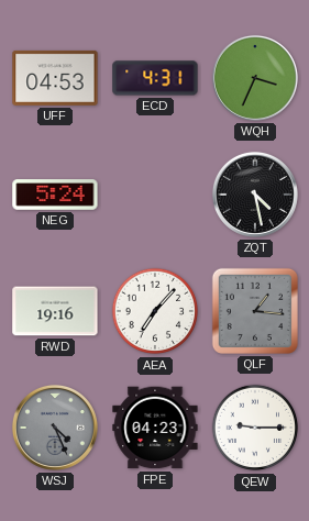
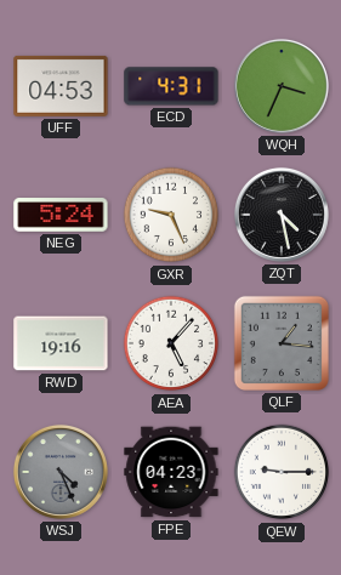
GXR: none -> 9:26 (171, 215)
AEA: 7:07 -> 5:07 (171, 343)
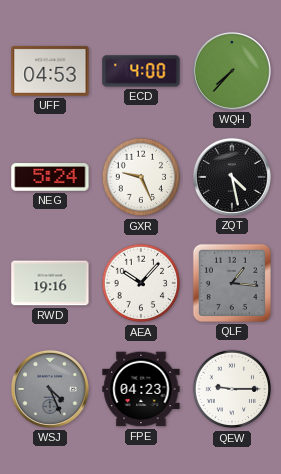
ECD: 4:31 -> 4:00 (141, 71)
WQH: 3:34 -> 7:37 (232, 71)
AEA: 5:07 -> 10:07 (141, 283)
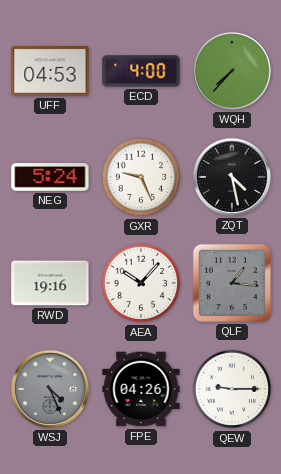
FPE: 04:23 -> 04:26 (141, 389)
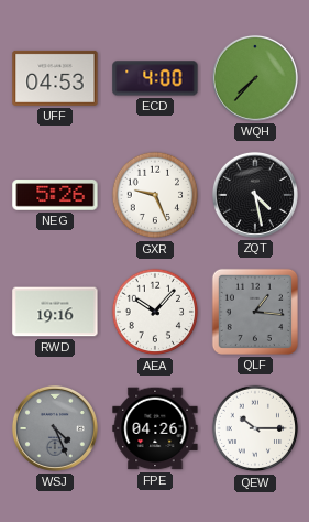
NEG: 5:24 -> 5:26 (55, 195)
QEW: 9:15 -> 10:15 (255, 428)
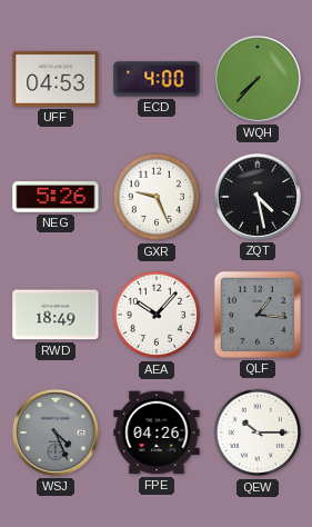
RWD: 19:16 -> 18:49 (56, 315)
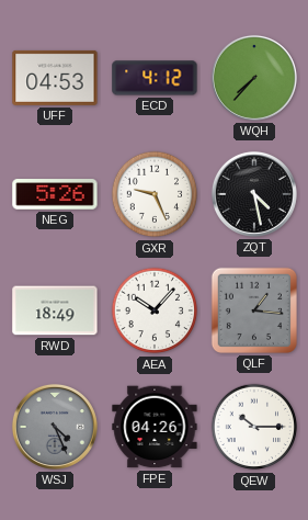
ECD: 4:00 -> 4:12 (155, 78)
